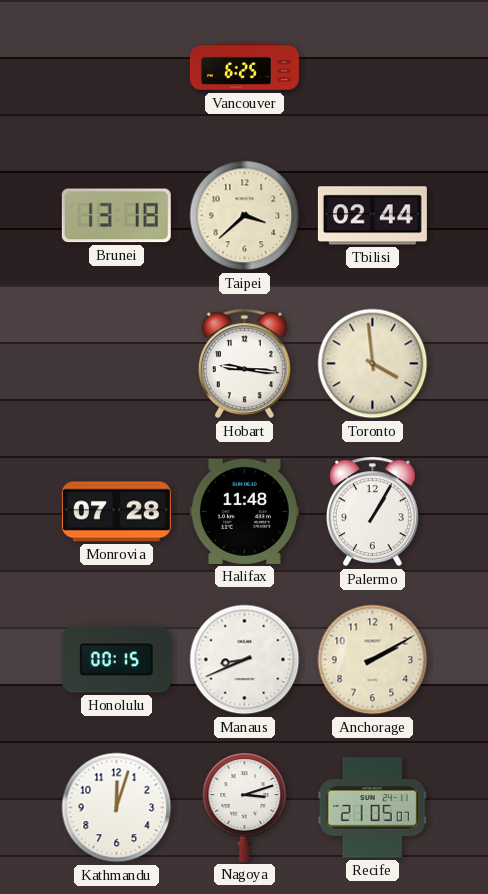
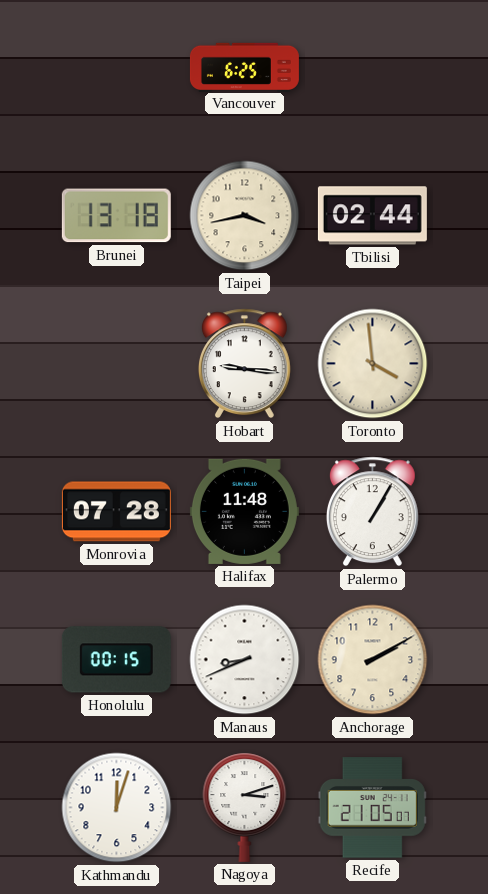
Taipei: 3:38 -> 3:43 (245, 216)
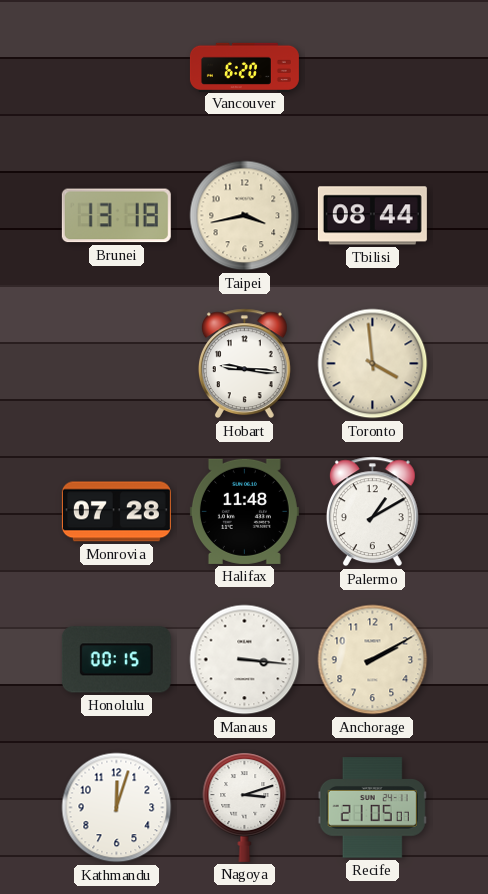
Vancouver: 6:25 -> 6:20 (244, 67)
Tbilisi: 02:44 -> 08:44 (372, 216)
Palermo: 1:05 -> 1:10 (372, 512)
Manaus: 8:41 -> 3:16 (245, 660)
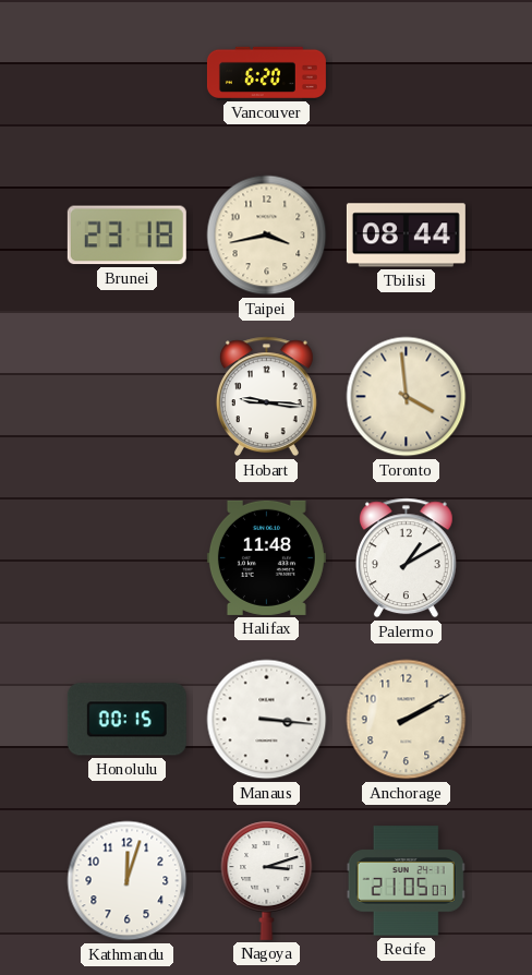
Brunei: 13:18 -> 23:18 (126, 236)
Monrovia: 07:28 -> none (116, 512)
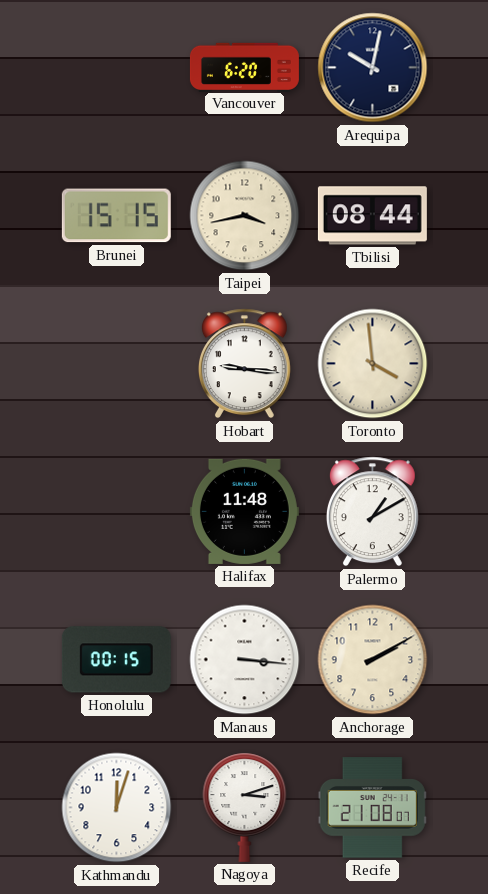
Arequipa: none -> 10:02 (373, 68)
Brunei: 23:18 -> 15:15 (116, 216)
Recife: 21:05 -> 21:08 (372, 808)
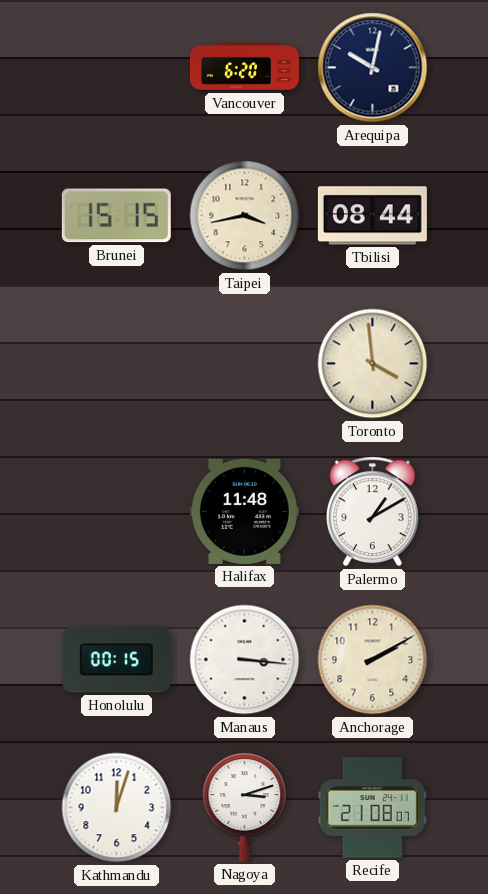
Hobart: 9:16 -> none (244, 364)
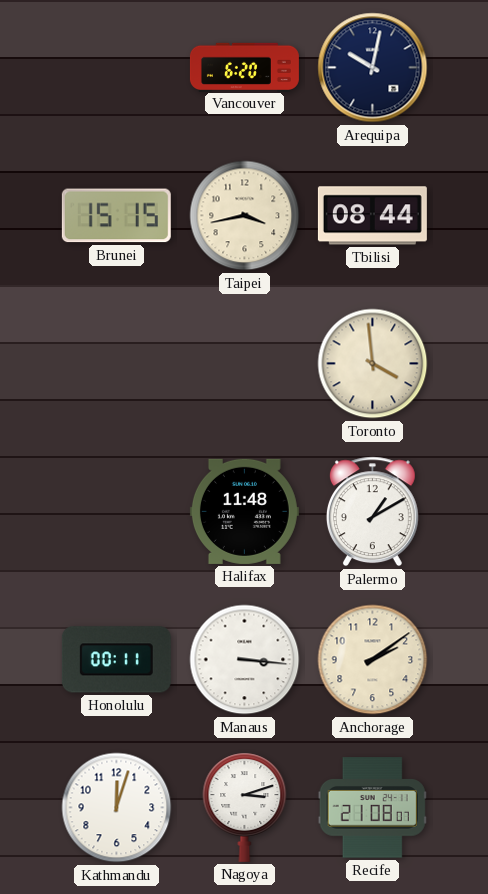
Honolulu: 00:15 -> 00:11 (116, 660)
Anchorage: 2:10 -> 2:09 (373, 660)
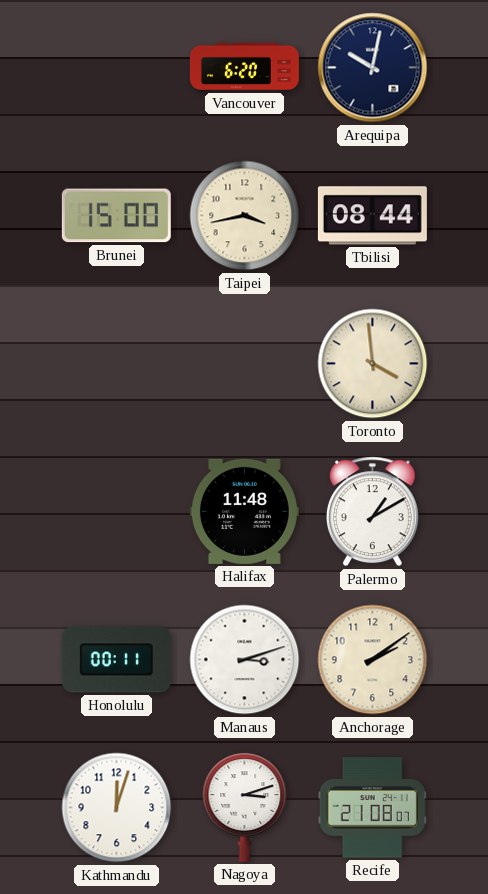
Brunei: 15:15 -> 15:00 (116, 216)
Manaus: 3:16 -> 3:12 (245, 660)
